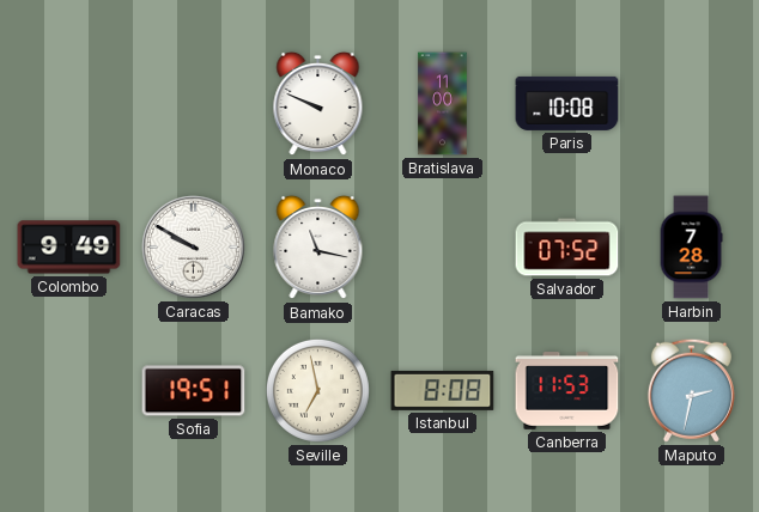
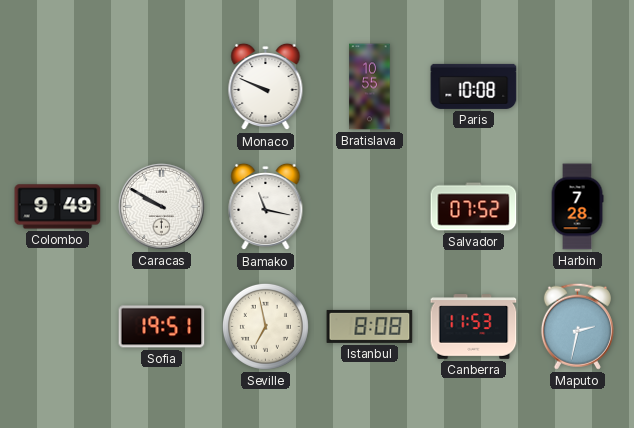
Bratislava: 11:00 -> 10:55 (370, 87)
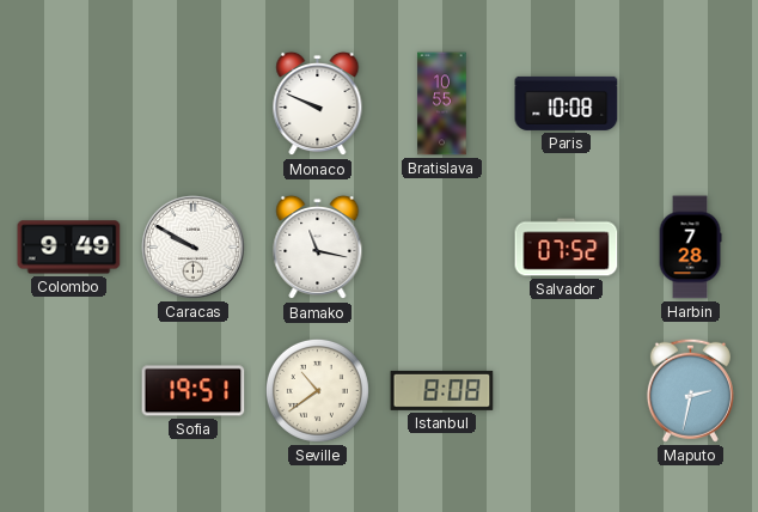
Seville: 6:58 -> 10:39 (317, 390)
Canberra: 11:53 -> none (474, 327)
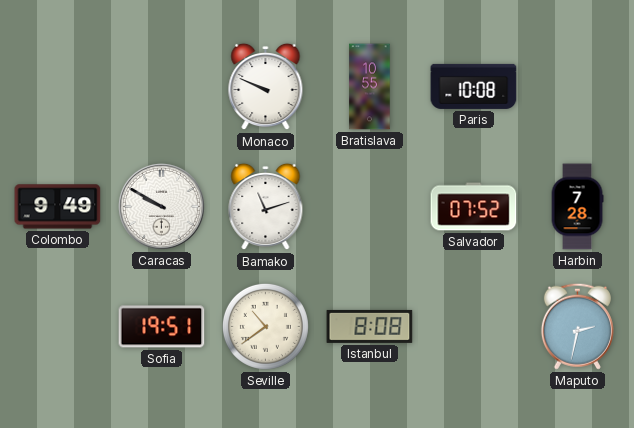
Bamako: 11:17 -> 11:12 (266, 207)
